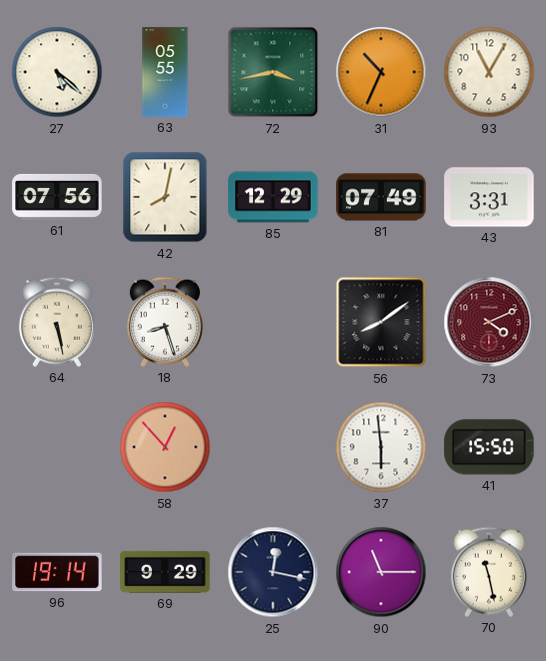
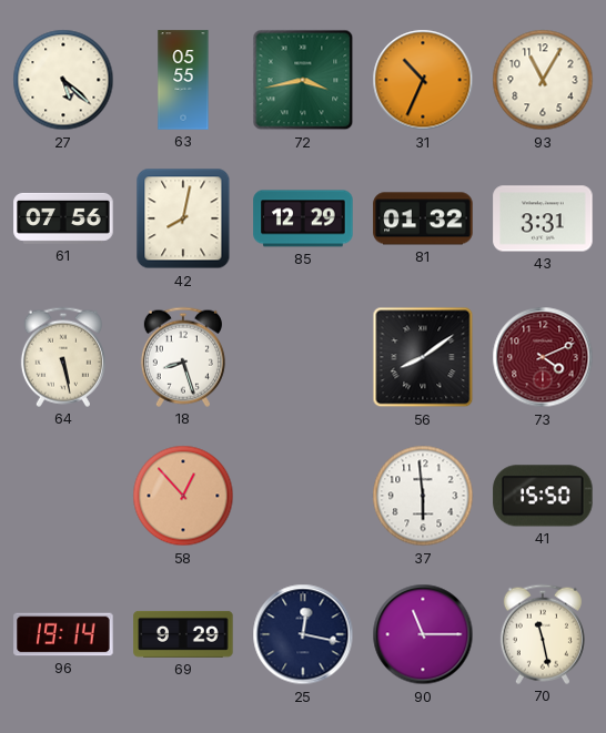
81: 07:49 -> 01:32 (423, 218)
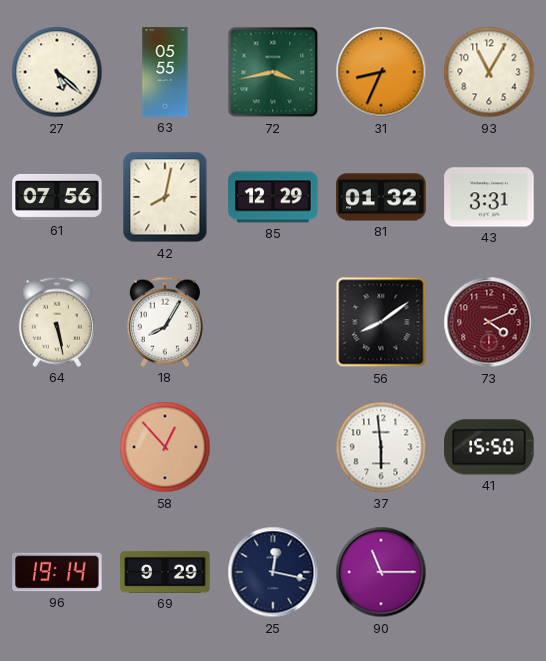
31: 10:34 -> 8:34 (381, 72)
18: 8:27 -> 8:05 (165, 322)
70: 11:28 -> none (543, 634)
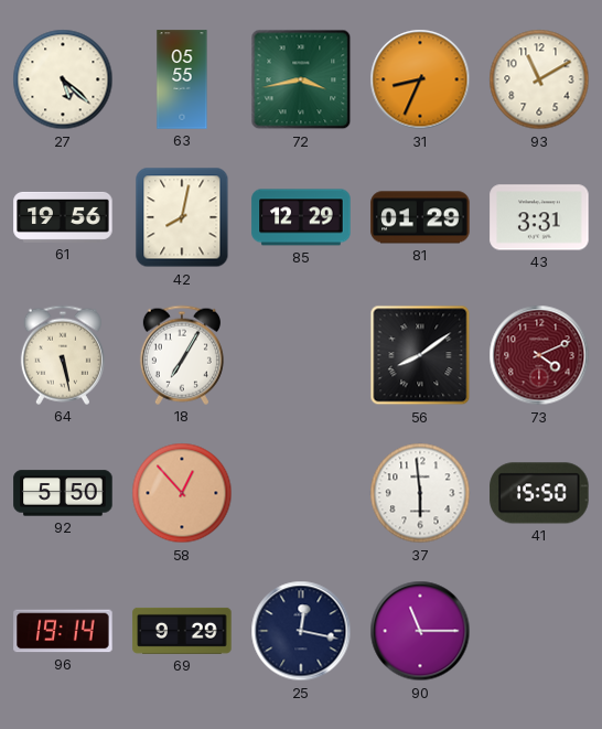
93: 11:05 -> 11:10 (539, 79)
61: 07:56 -> 19:56 (63, 217)
81: 01:32 -> 01:29 (420, 217)
18: 8:05 -> 7:05 (182, 355)
92: none -> 5:50 (63, 493)
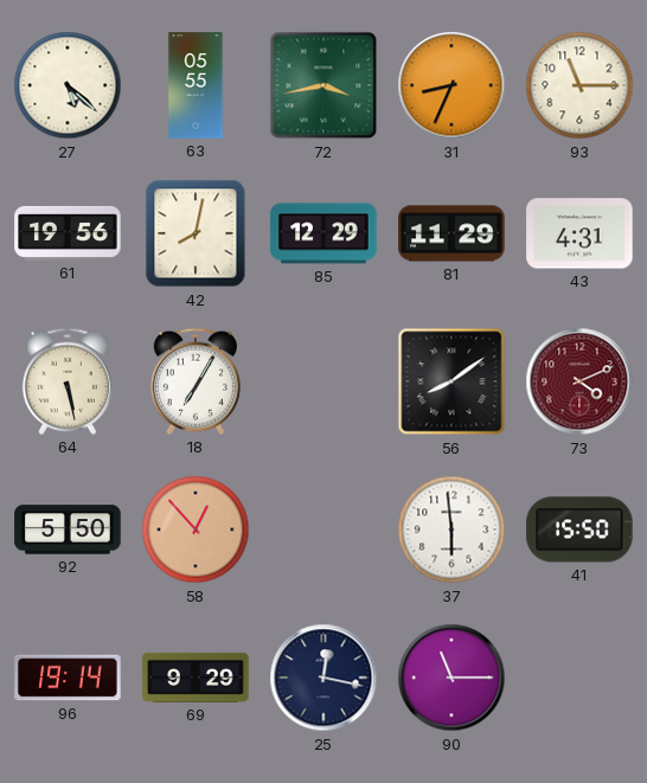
93: 11:10 -> 11:15 (579, 85)
81: 01:29 -> 11:29 (451, 233)
43: 3:31 -> 4:31 (579, 233)
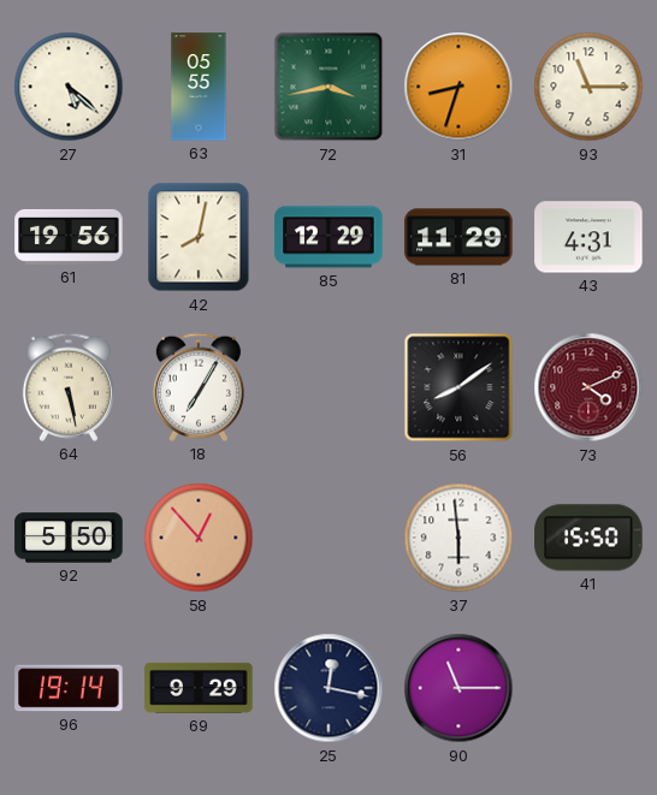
31: 8:34 -> 8:33 (458, 87)
